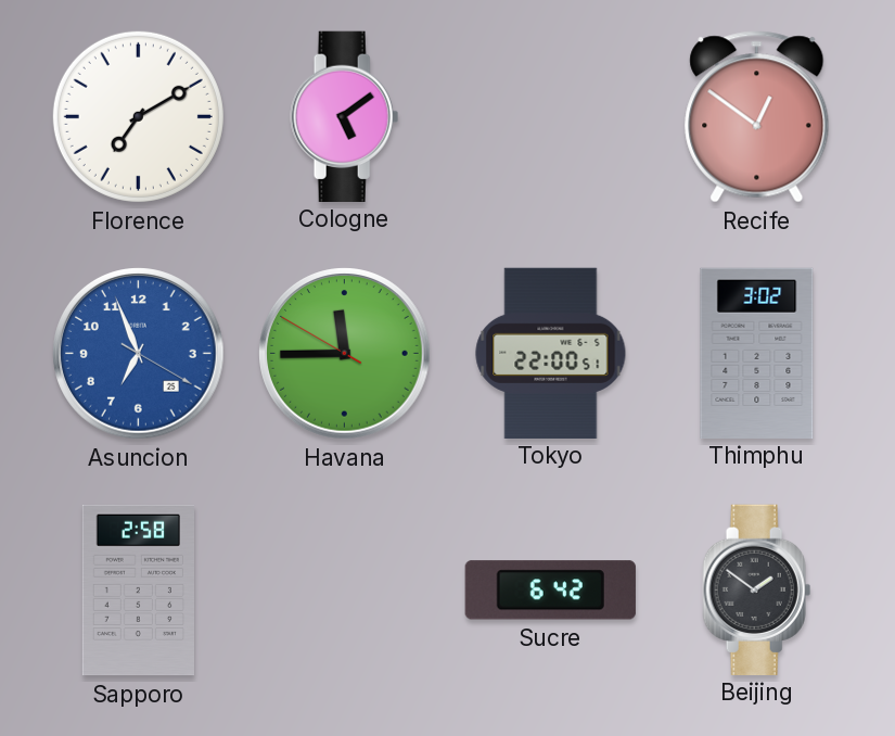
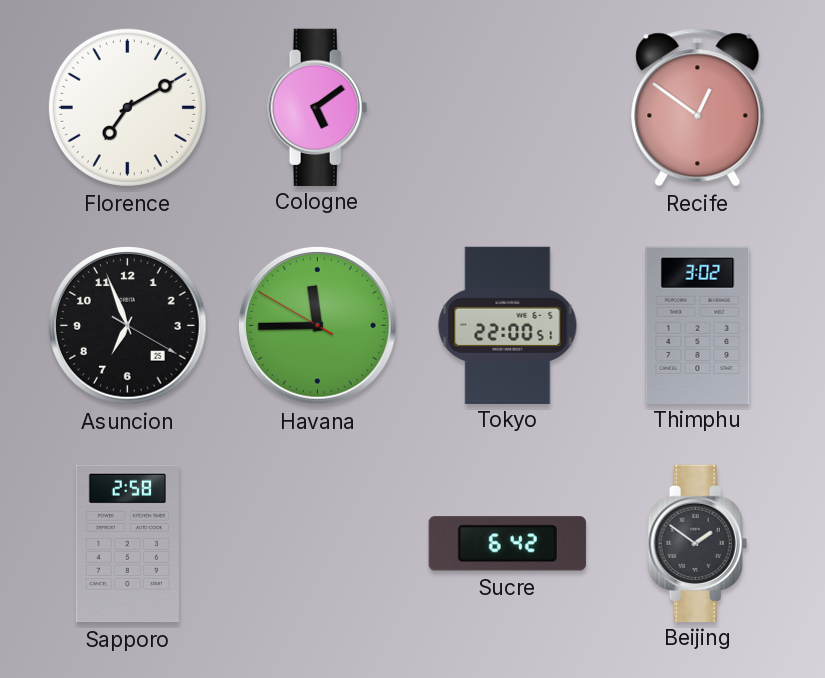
Asuncion dial: blue -> black (128, 326)
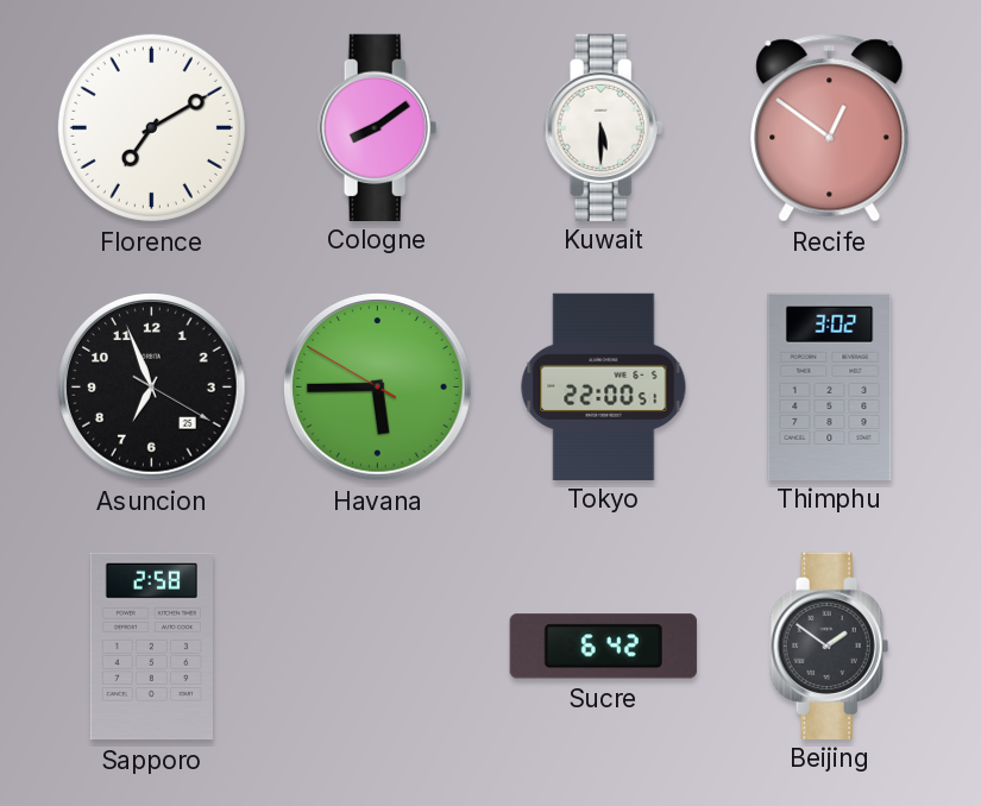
Cologne: 5:09 -> 8:09 (378, 127)
Kuwait: none -> 5:30 (604, 127)
Havana: 11:44 -> 5:44 (378, 388)
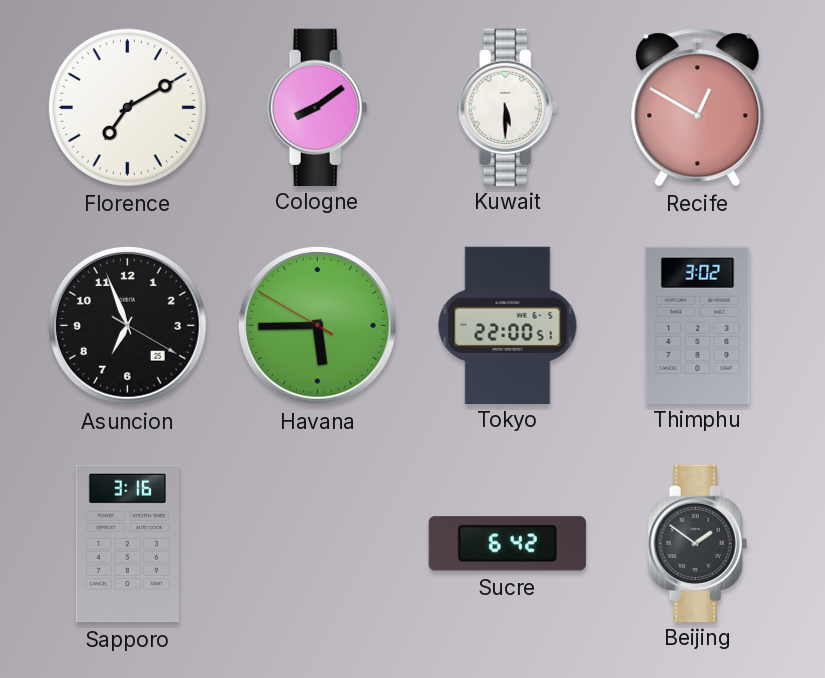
Recife: 12:51 -> 12:50 (698, 108)
Sapporo: 2:58 -> 3:16 (127, 544)
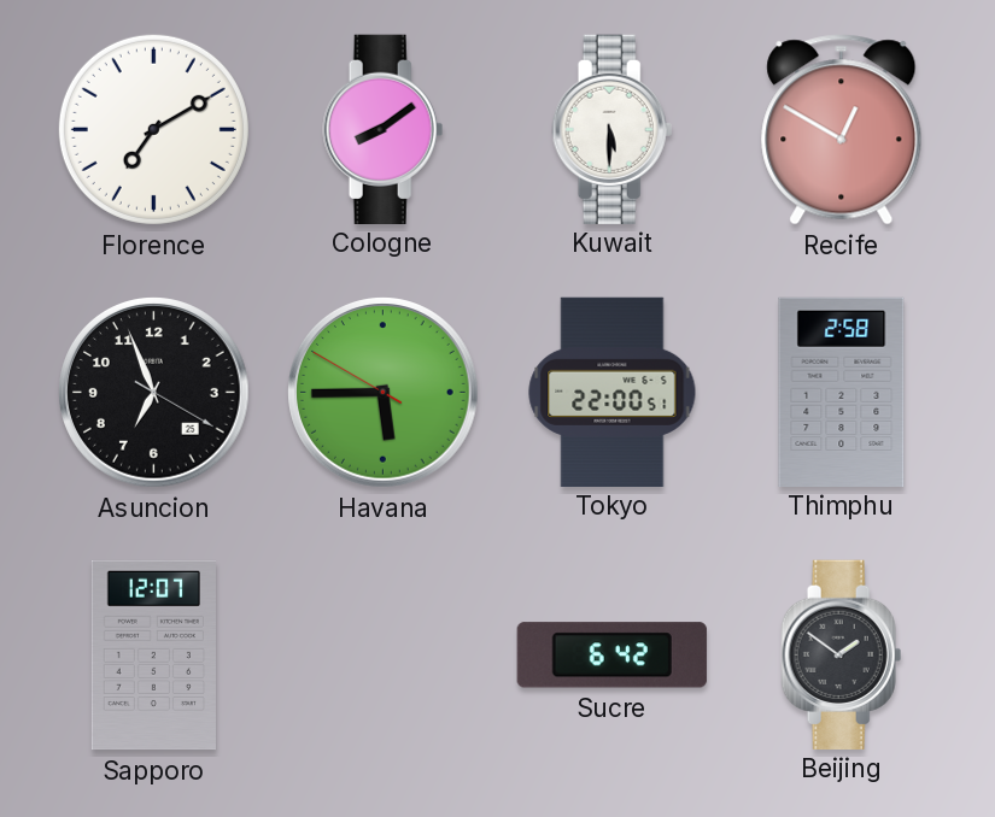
Thimphu: 3:02 -> 2:58 (842, 392)
Sapporo: 3:16 -> 12:07 (153, 656)
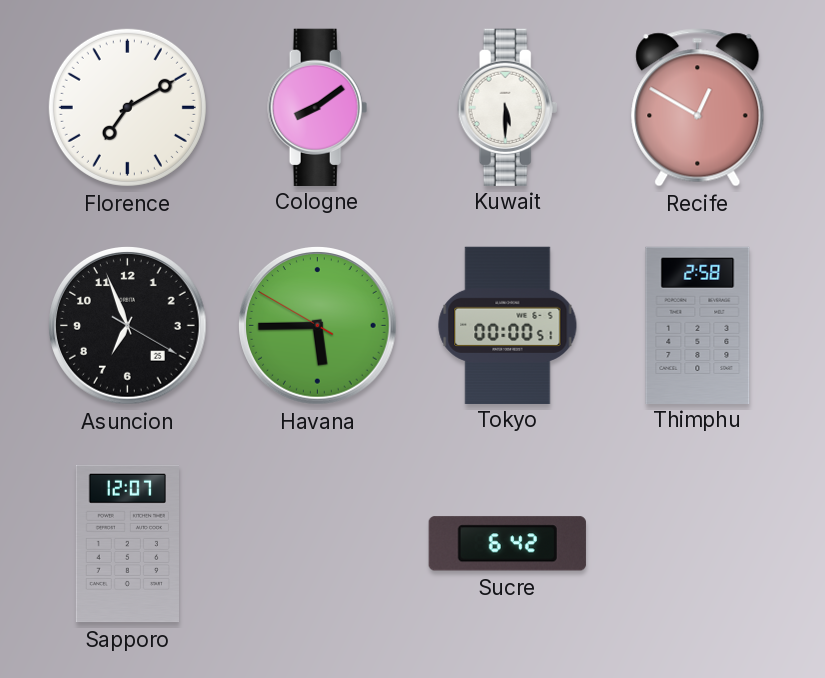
Tokyo: 22:00 -> 00:00 (508, 325)
Beijing: 1:51 -> none (842, 654)
